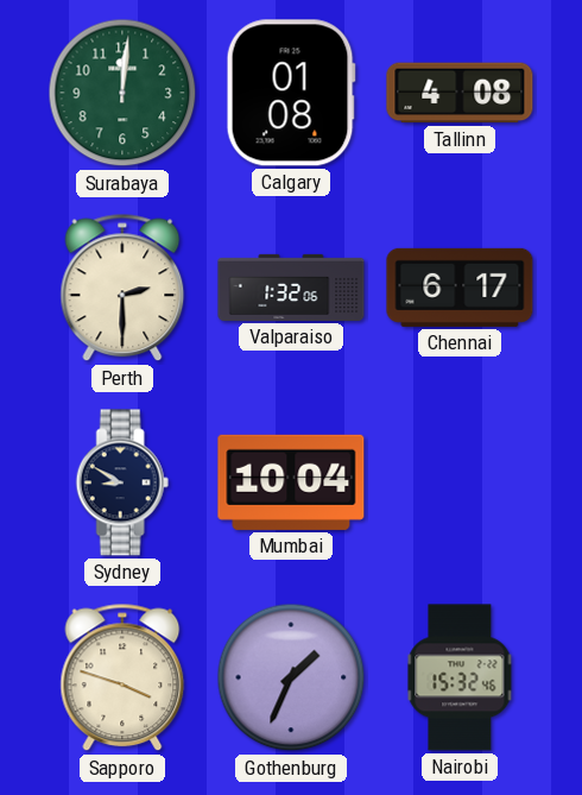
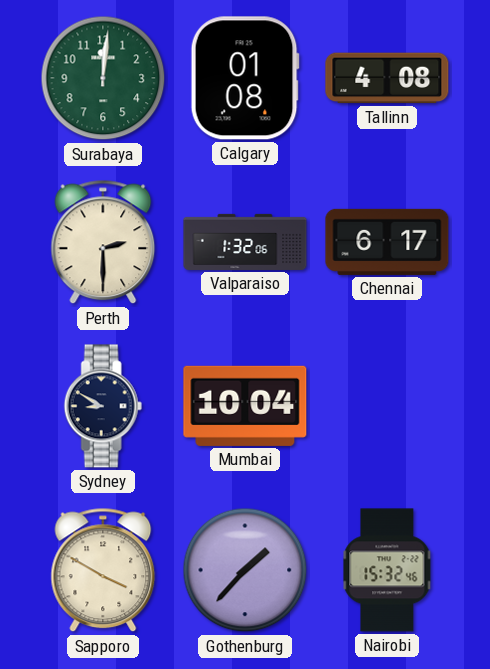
Sapporo: 3:48 -> 3:50 (103, 570)
Gothenburg: 1:34 -> 1:37 (245, 570)
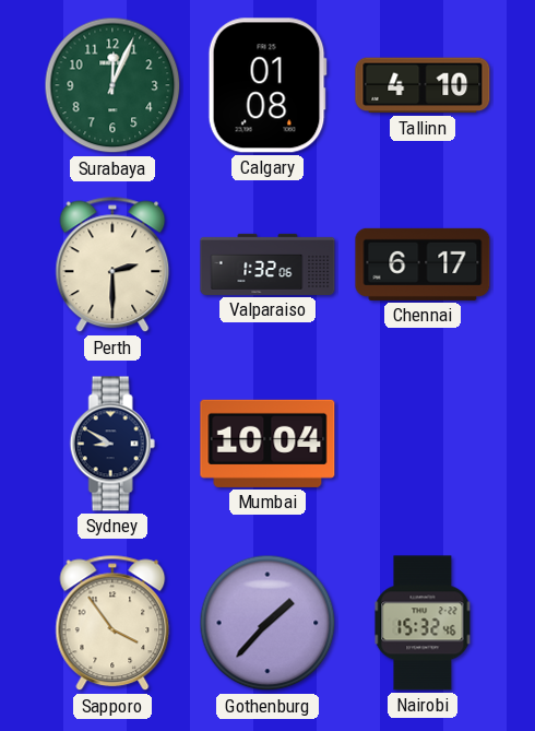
Surabaya: 12:01 -> 12:04 (112, 85)
Tallinn: 4:08 -> 4:10 (423, 85)
Sapporo: 3:50 -> 3:54 (112, 623)
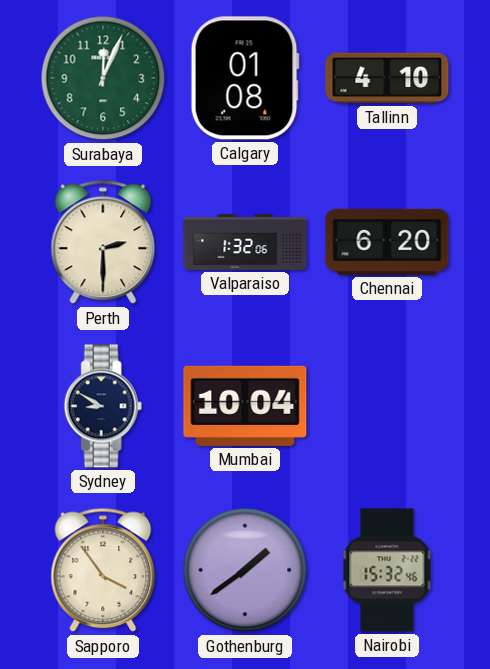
Chennai: 6:17 -> 6:20 (387, 242)
Gothenburg: 1:37 -> 1:39 (245, 570)
